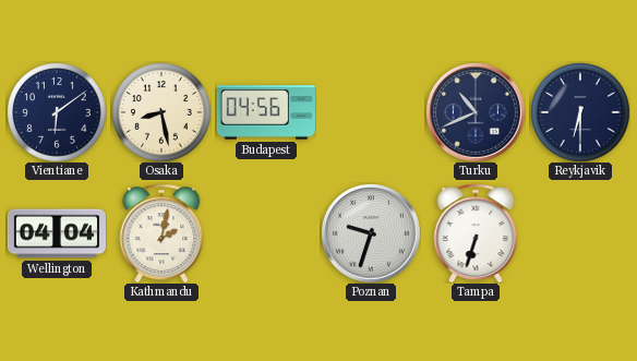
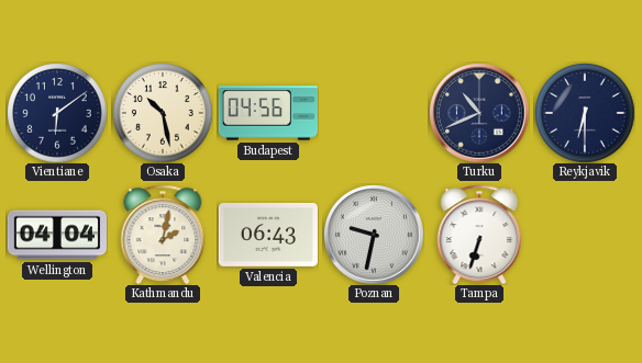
Osaka: 8:28 -> 10:28 (163, 113)
Valencia: none -> 06:43 (267, 235)
Poznan: 9:33 -> 9:32 (374, 235)
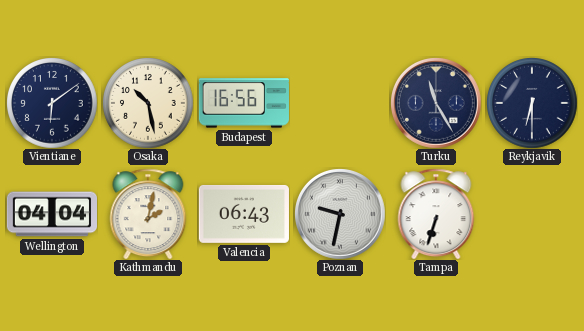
Budapest: 04:56 -> 16:56 (244, 103)
Turku: 10:41 -> 11:25 (436, 103)
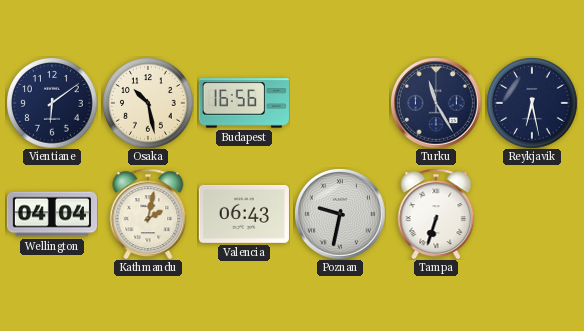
Reykjavik: 6:30 -> 6:28 (532, 103)
